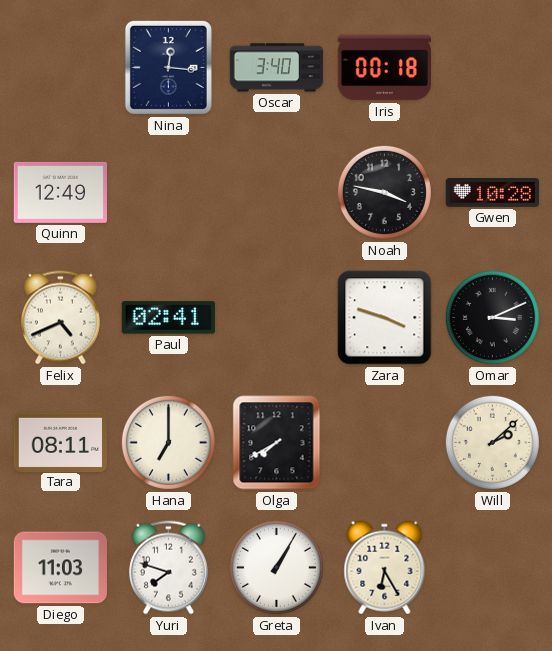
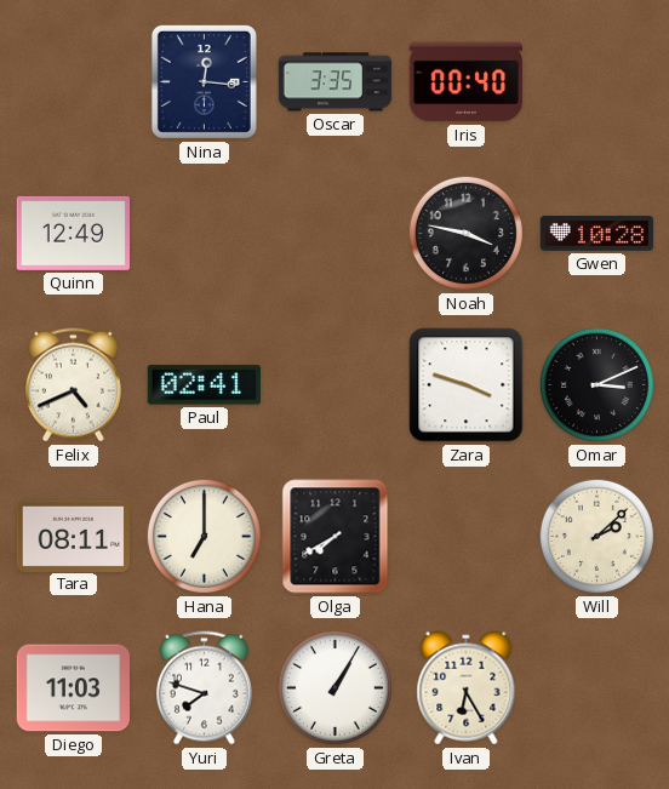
Oscar: 3:40 -> 3:35 (336, 82)
Iris: 00:18 -> 00:40 (465, 82)
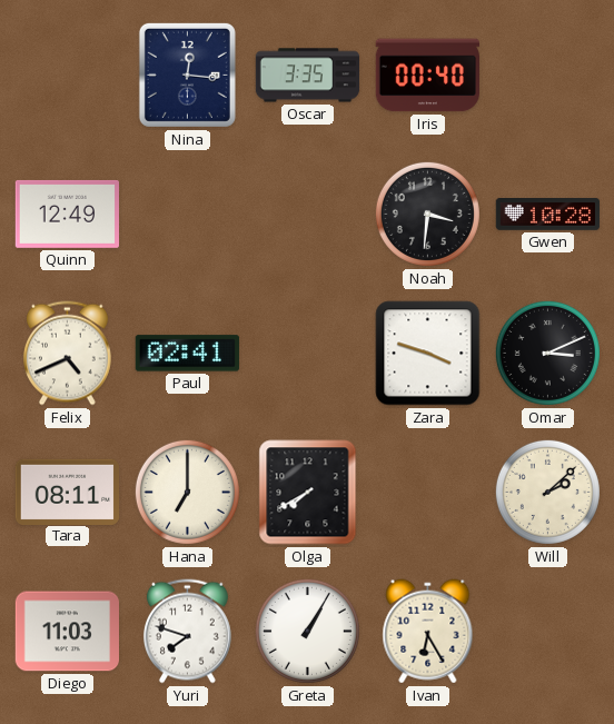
Noah: 3:47 -> 3:31 (427, 214)
